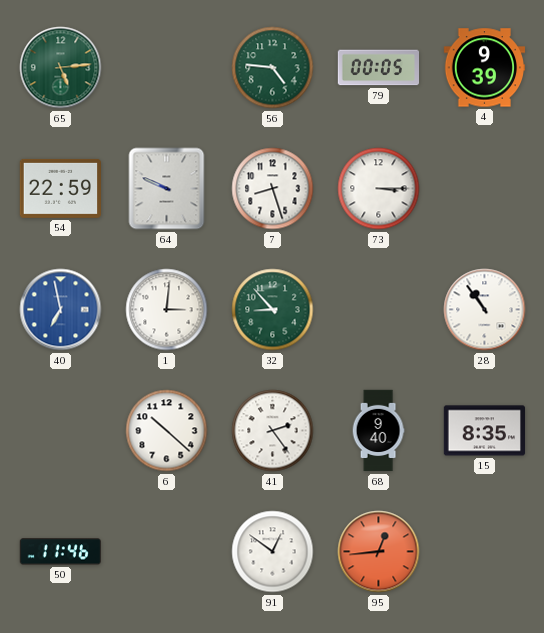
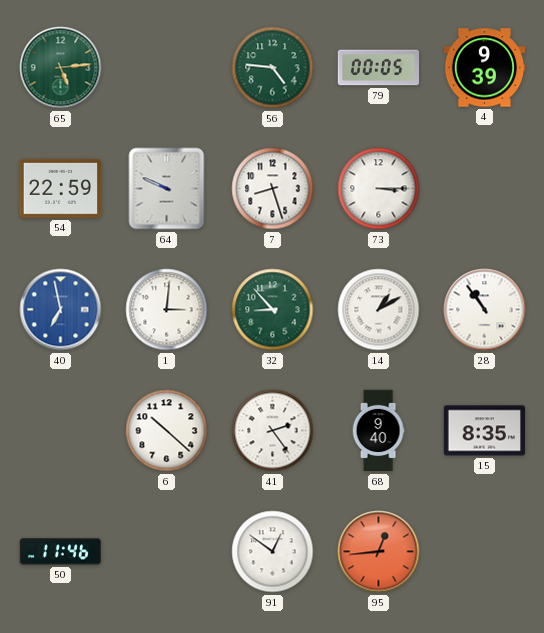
14: none -> 1:10 (379, 310)
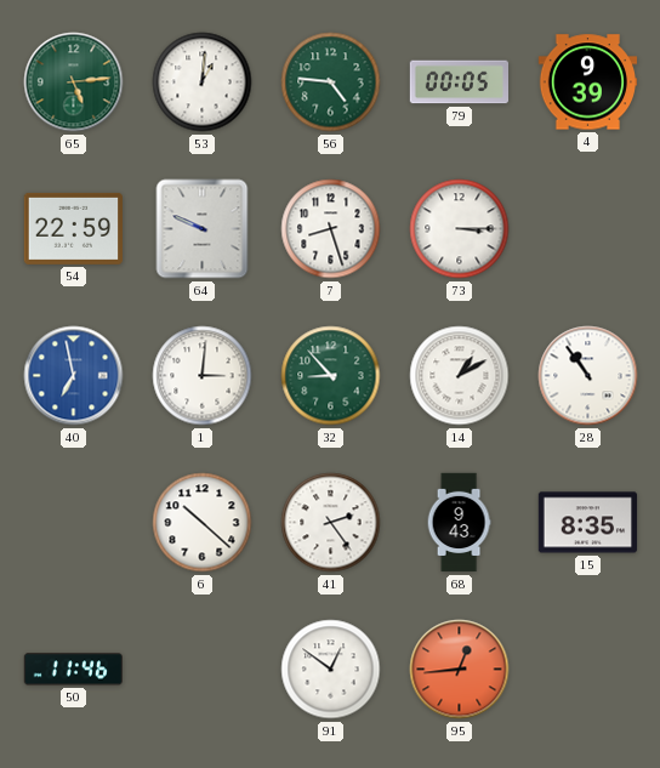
53: none -> 1:01 (203, 83)
68: 9:40 -> 9:43 (459, 523)
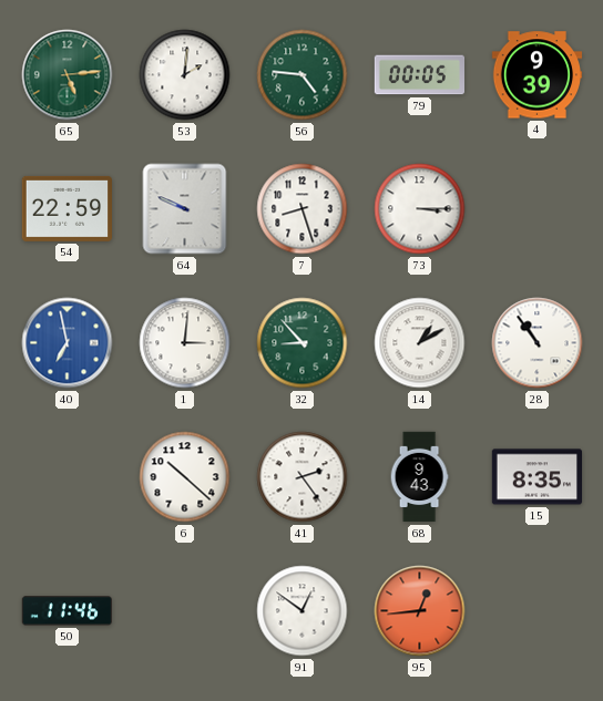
53: 1:01 -> 2:01 (185, 75)
